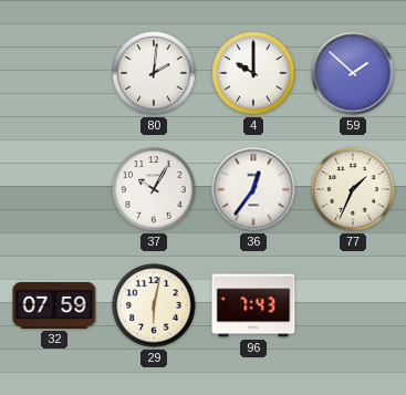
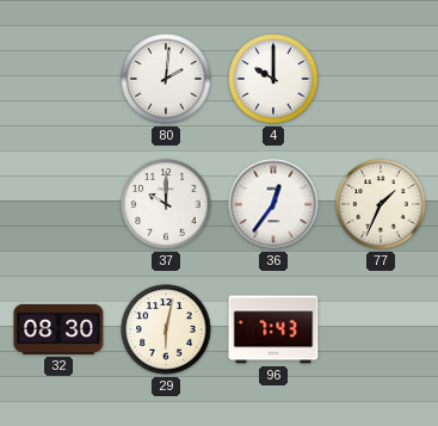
59: 1:52 -> none (353, 73)
37: 10:05 -> 10:00 (166, 204)
32: 07:59 -> 08:30 (58, 329)
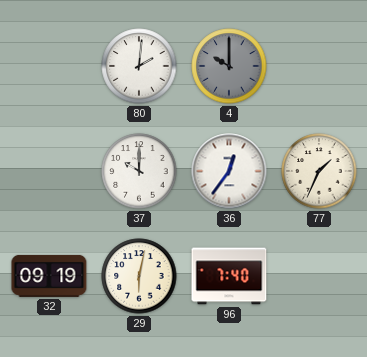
4 dial: white -> grey (229, 66)
32: 08:30 -> 09:19 (49, 276)
96: 7:43 -> 7:40 (229, 276)
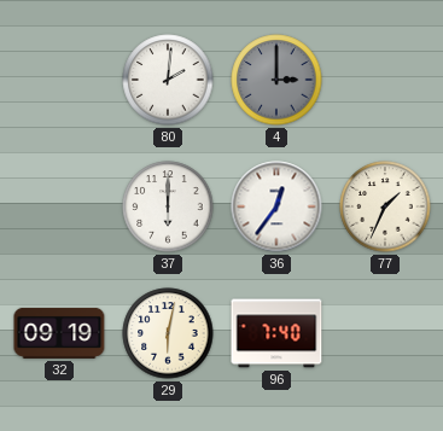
4: 10:00 -> 3:00 (276, 80)
37: 10:00 -> 6:00 (168, 206)
